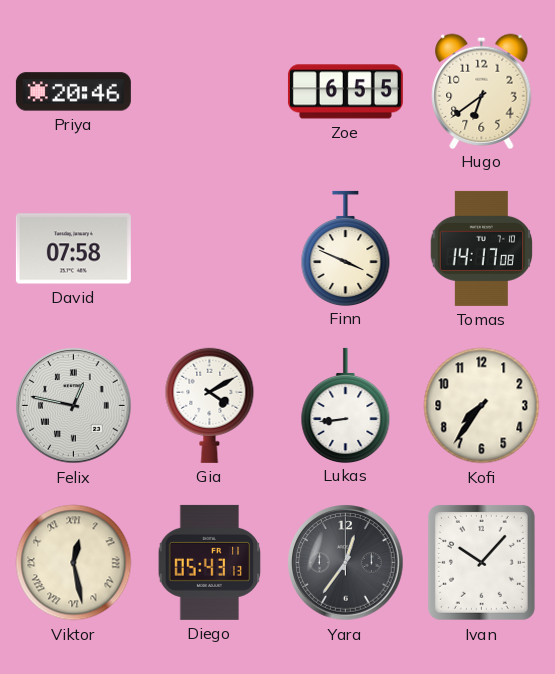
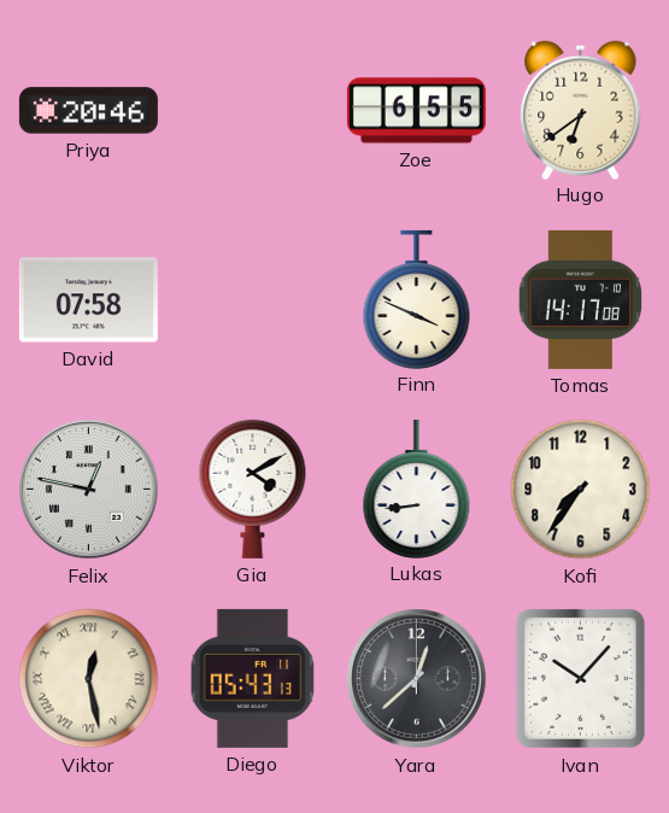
Yara: 12:36 -> 12:38 (417, 679)
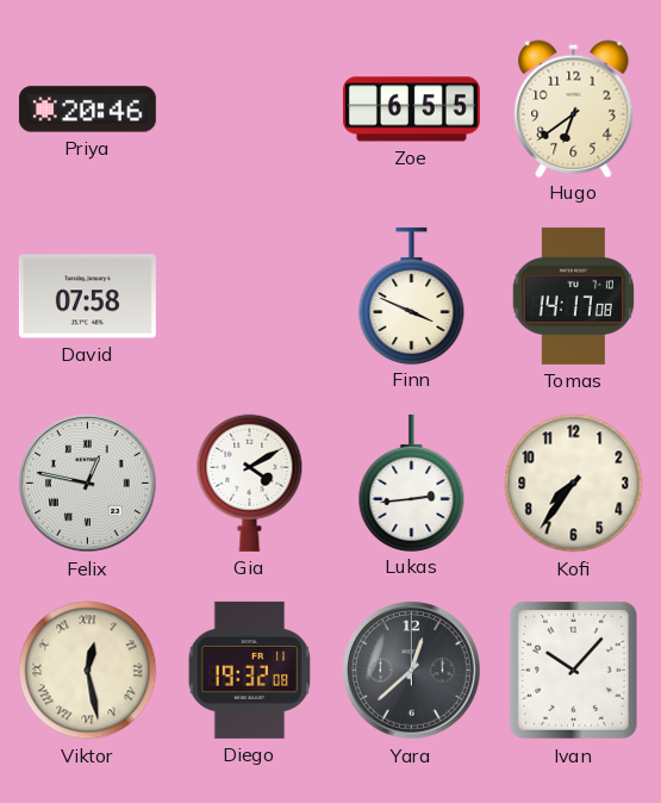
Lukas: 8:44 -> 2:44 (412, 483)
Diego: 05:43 -> 19:32 (250, 670)
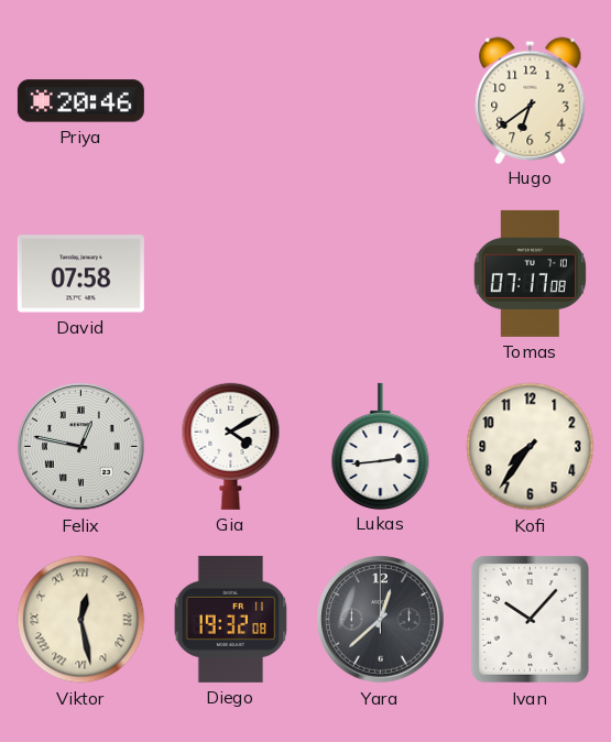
Zoe: 6:55 -> none (411, 110)
Finn: 3:49 -> none (412, 295)
Tomas: 14:17 -> 07:17 (530, 273)
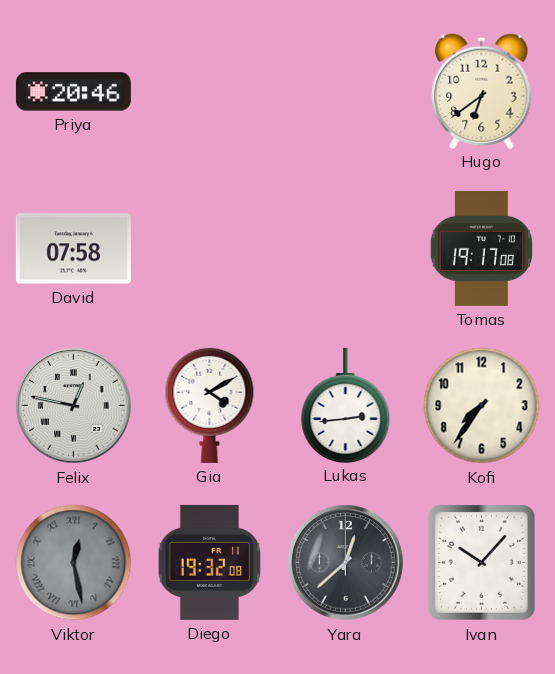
Tomas: 07:17 -> 19:17 (481, 248)
Viktor dial: cream -> grey (74, 563)
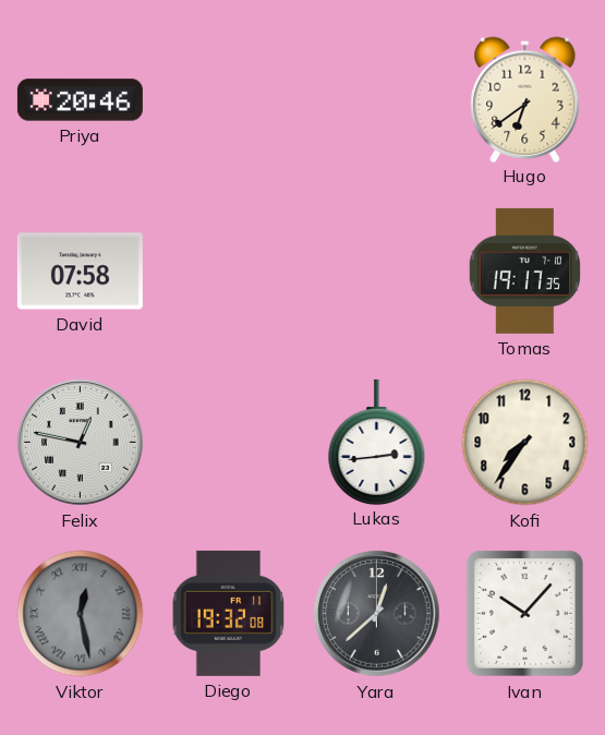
Tomas: 19:17:08 -> 19:17:35 (524, 270)
Gia: 4:10 -> none (210, 405)
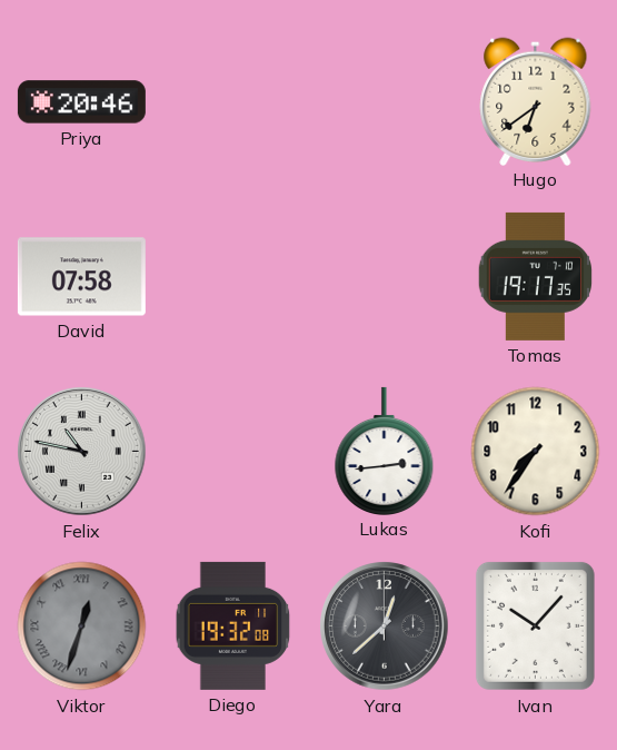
Felix: 12:47 -> 10:47 (82, 452)
Viktor: 12:28 -> 12:33 (82, 626)
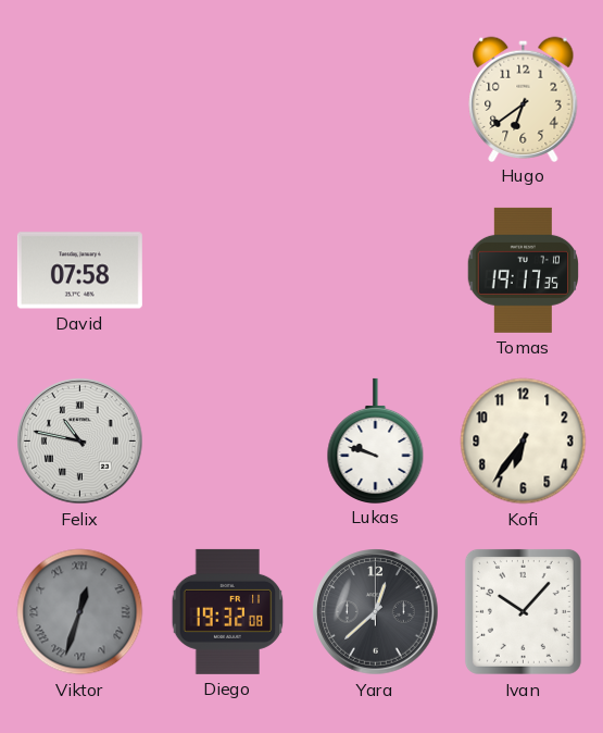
Priya: 20:46 -> none (81, 102)
Lukas: 2:44 -> 9:48 (376, 440)
Kofi: 7:36 -> 6:36 (524, 442)
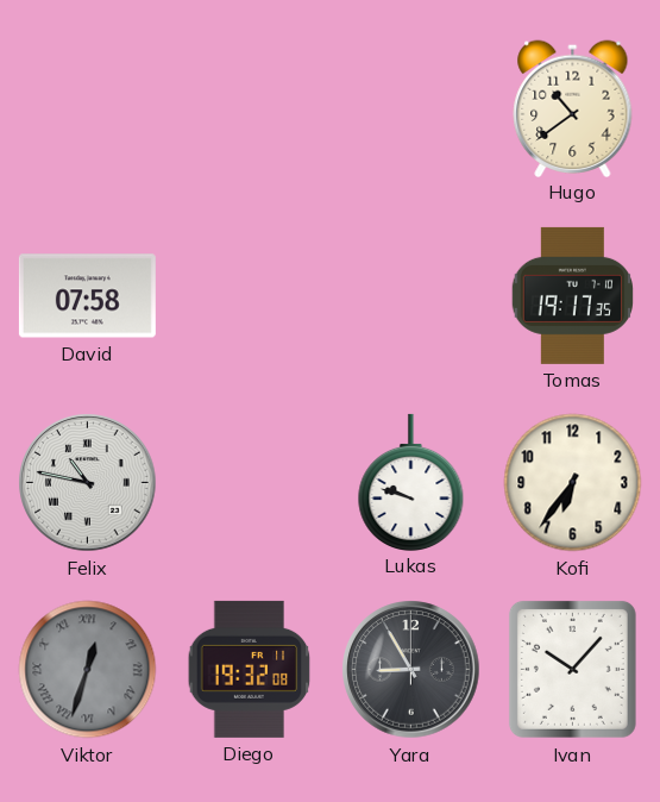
Hugo: 6:39 -> 10:39 (573, 108)
Yara: 12:38 -> 8:55 (411, 670)
